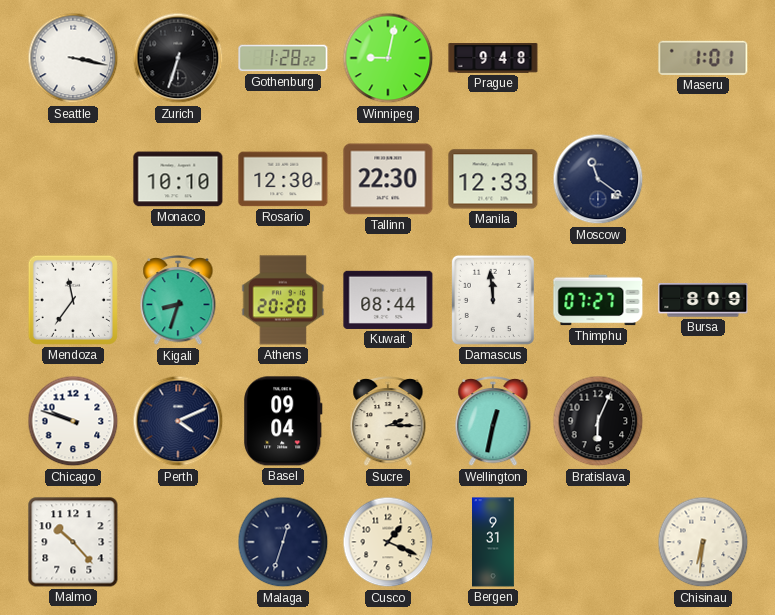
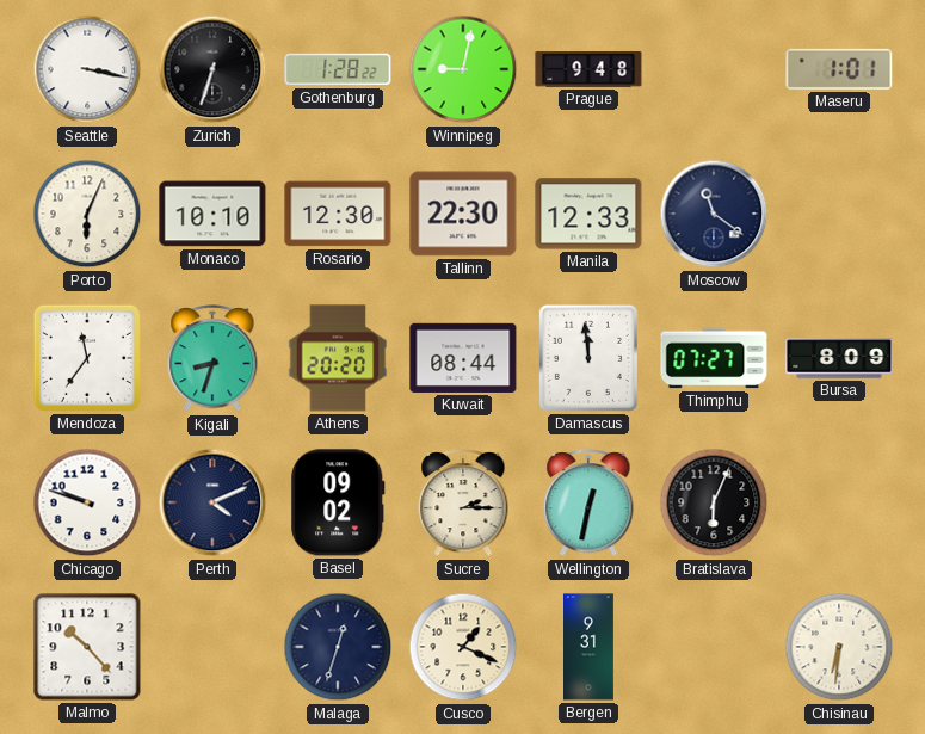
Porto: none -> 6:04 (87, 214)
Basel: 09:04 -> 09:02 (338, 502)
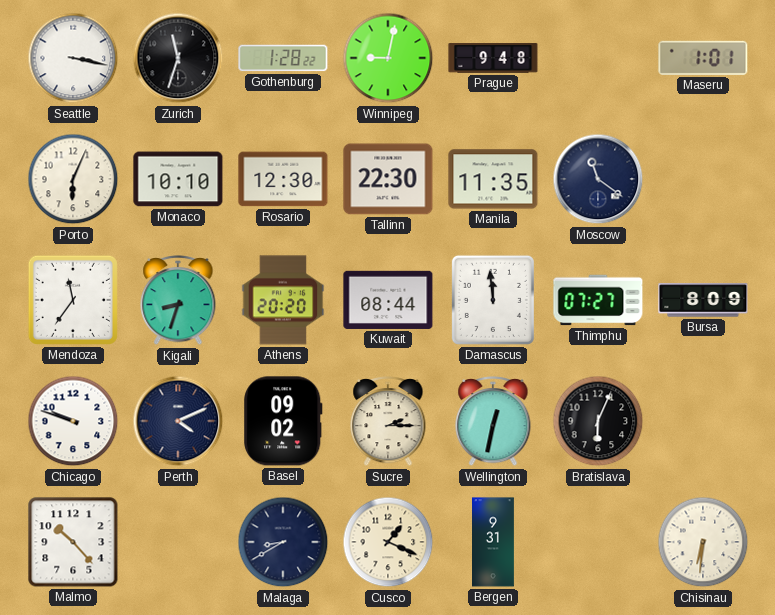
Zurich: 6:33 -> 11:33 (178, 58)
Manila: 12:33 -> 11:35 (493, 179)
Malaga: 12:33 -> 8:40 (283, 542)
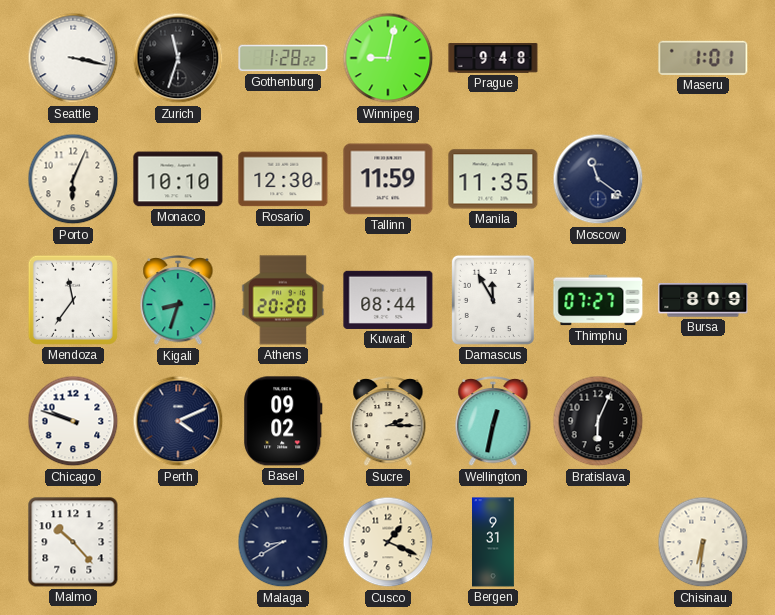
Tallinn: 22:30 -> 11:59 (388, 179)
Damascus: 11:59 -> 11:55 (493, 300)
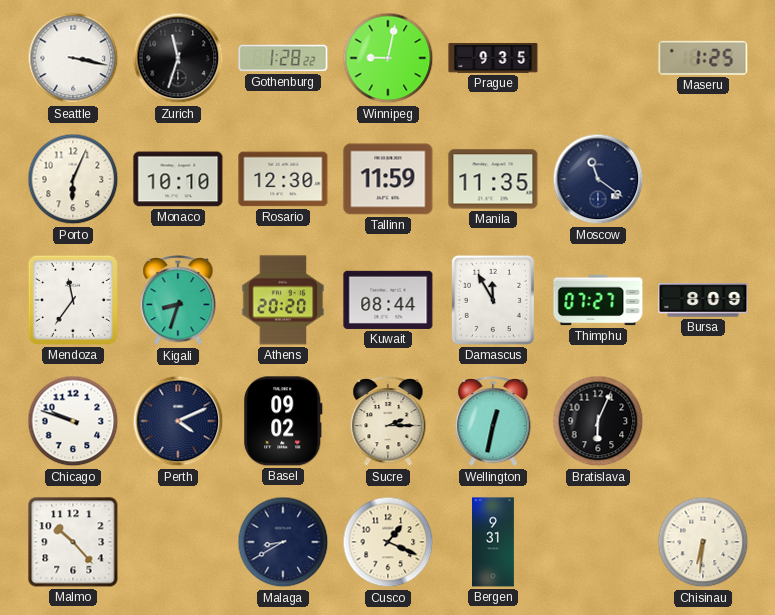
Prague: 9:48 -> 9:35 (493, 58)
Maseru: 1:01 -> 1:25 (703, 58)
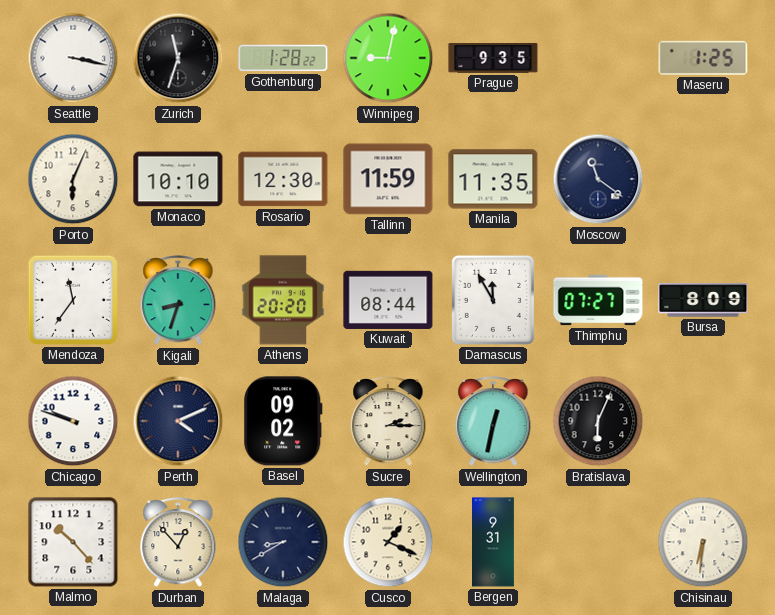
Durban: none -> 12:53 (178, 543)
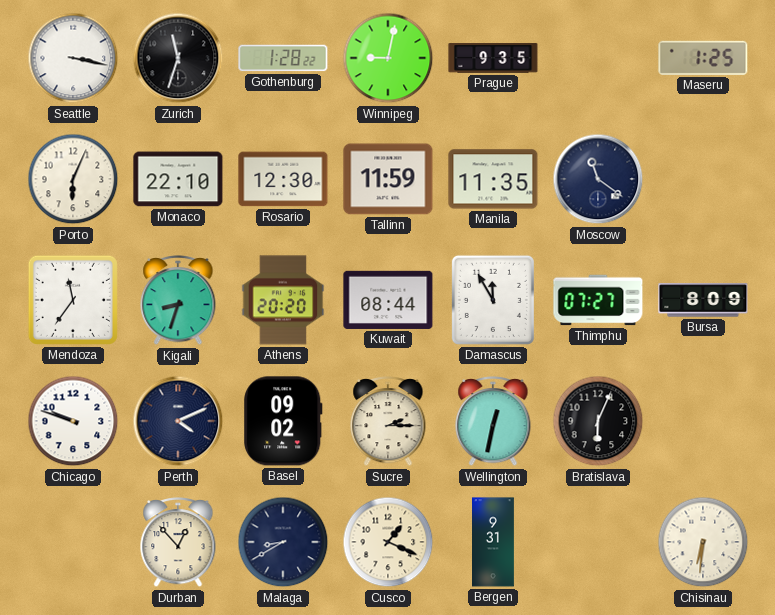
Monaco: 10:10 -> 22:10 (178, 179)
Malmo: 10:23 -> none (73, 542)
